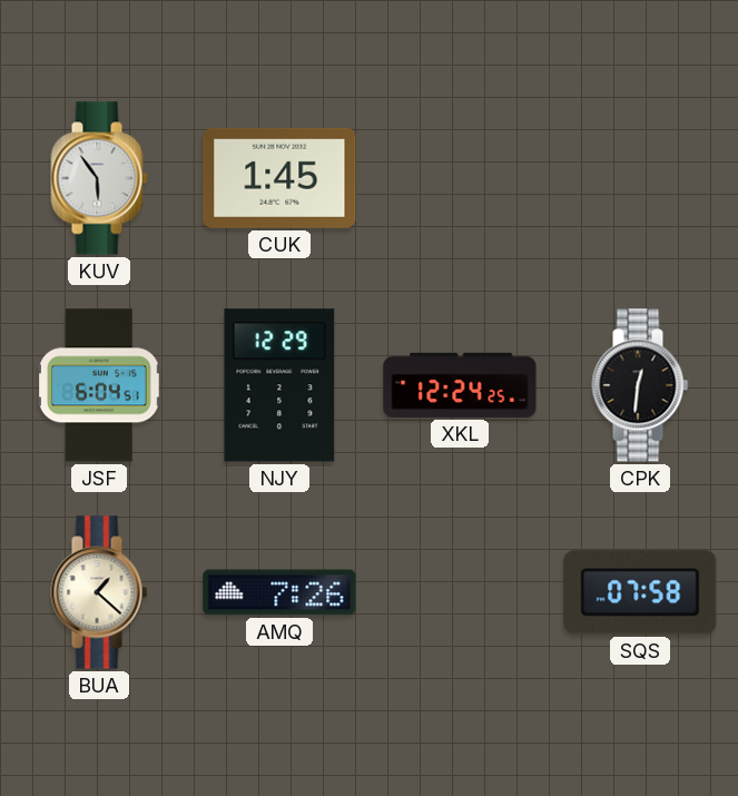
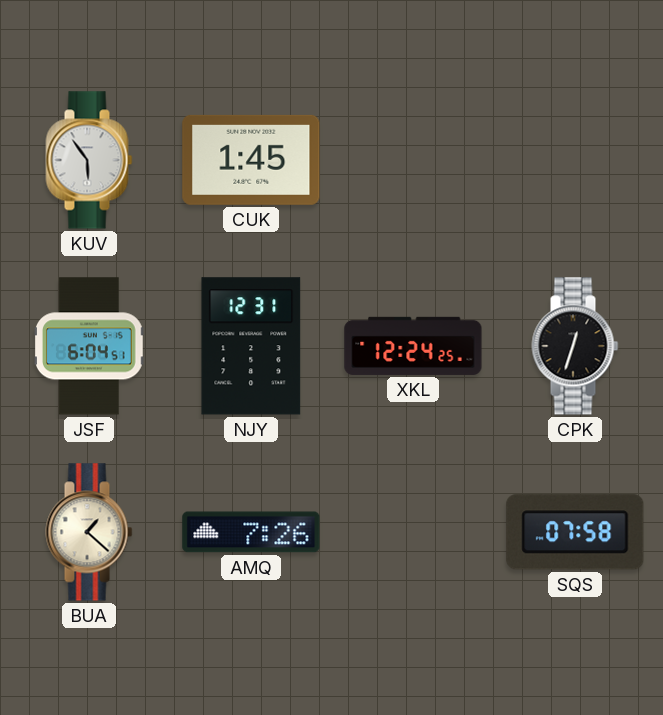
NJY: 12:29 -> 12:31 (251, 346)
CPK: 12:31 -> 12:33 (575, 346)
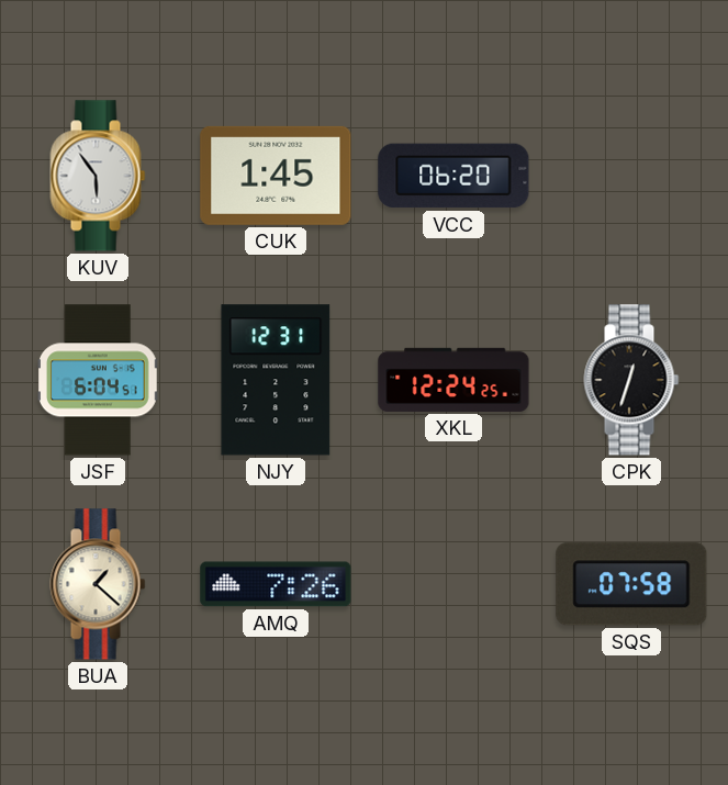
VCC: none -> 06:20 (453, 176)
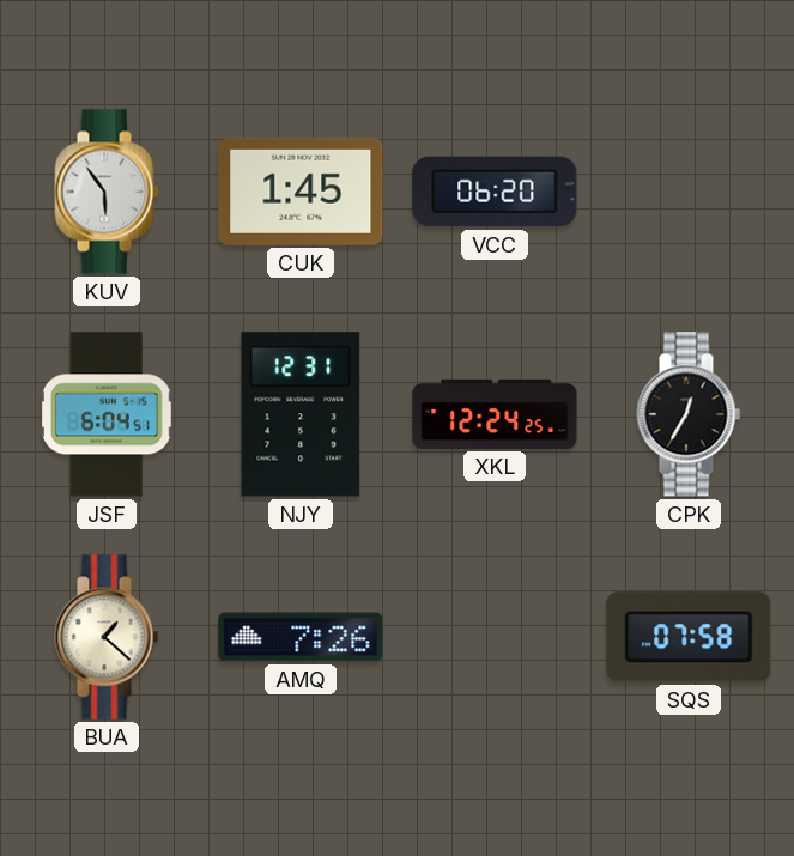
CPK: 12:33 -> 12:35 (689, 414)
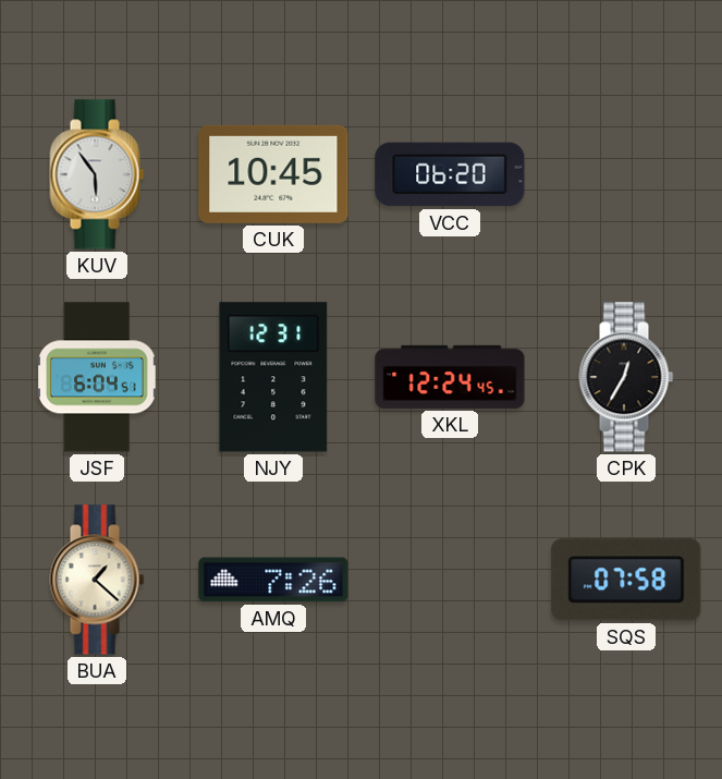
CUK: 1:45 -> 10:45 (273, 174)
XKL: 12:24:25 -> 12:24:45 (450, 377)
